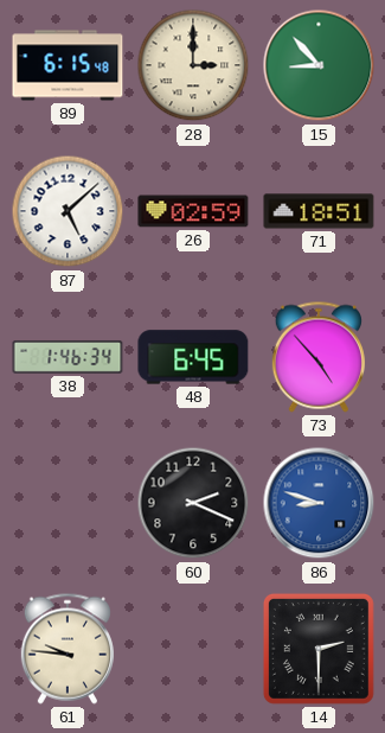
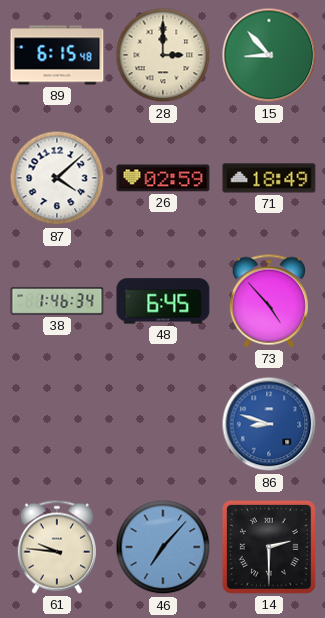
87: 5:08 -> 4:08 (57, 178)
71: 18:51 -> 18:49 (269, 178)
60: 2:19 -> none (193, 503)
46: none -> 7:07 (163, 547)
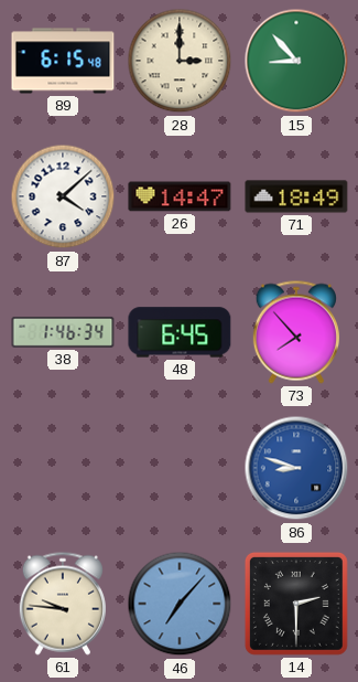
26: 02:59 -> 14:47 (180, 196)
73: 4:53 -> 7:53 (296, 332)
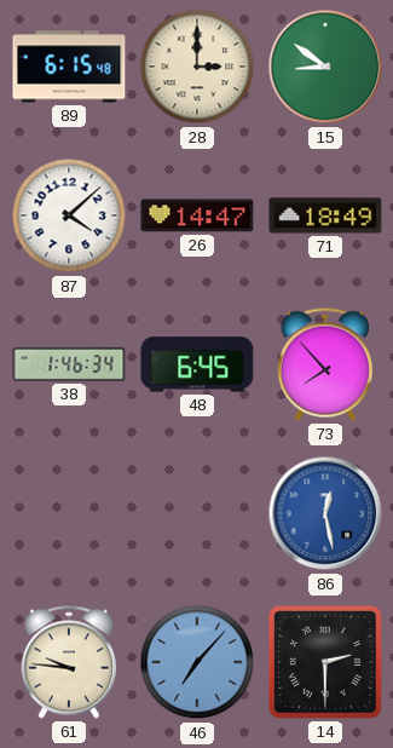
15: 8:53 -> 8:51 (325, 67)
86: 8:48 -> 12:28 (325, 513)
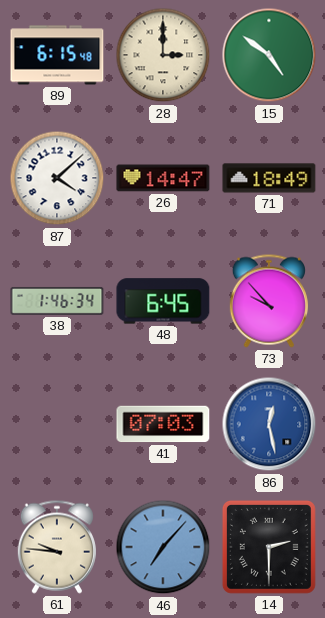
15: 8:51 -> 4:51 (269, 55)
73: 7:53 -> 9:53 (269, 301)
41: none -> 07:03 (163, 424)
